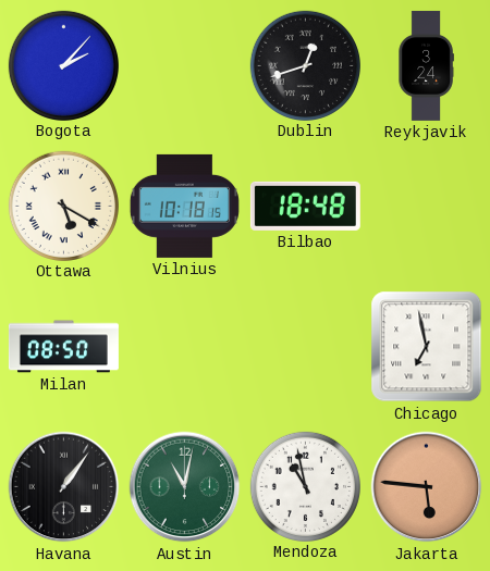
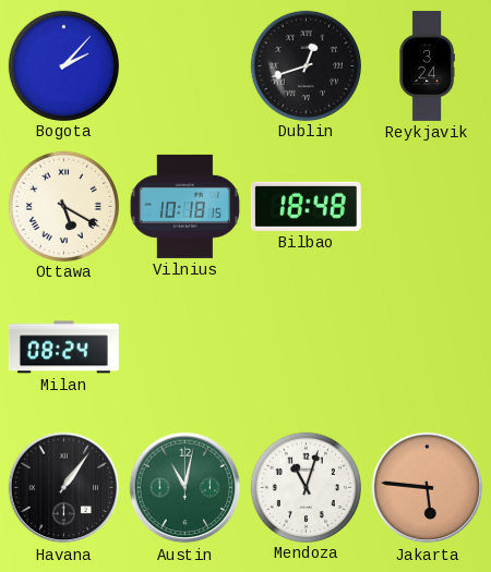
Milan: 08:50 -> 08:24 (63, 348)
Chicago: 6:58 -> none (427, 347)
Mendoza: 10:58 -> 11:03 (306, 487)
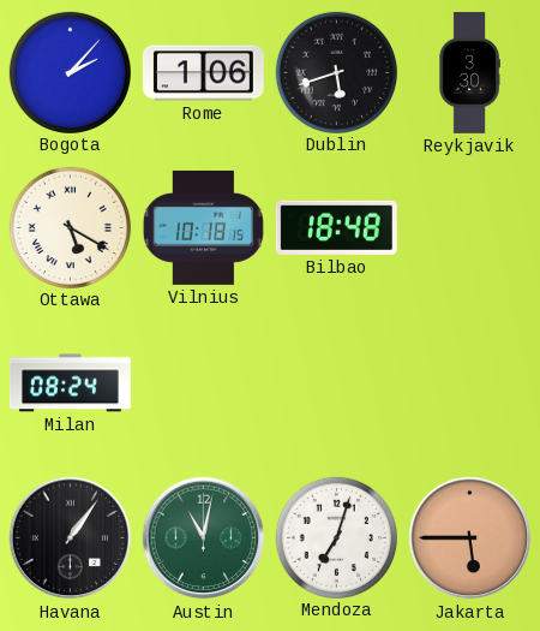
Rome: none -> 1:06 (203, 73)
Dublin: 12:42 -> 5:42 (336, 72)
Reykjavik: 3:24 -> 3:30 (469, 72)
Mendoza: 11:03 -> 7:03 (336, 537)
Jakarta: 5:46 -> 5:45 (470, 538)
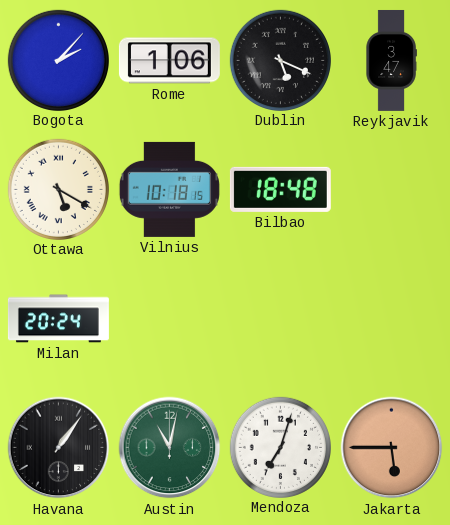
Dublin: 5:42 -> 5:19 (280, 60)
Reykjavik: 3:30 -> 3:47 (391, 60)
Milan: 08:24 -> 20:24 (58, 319)
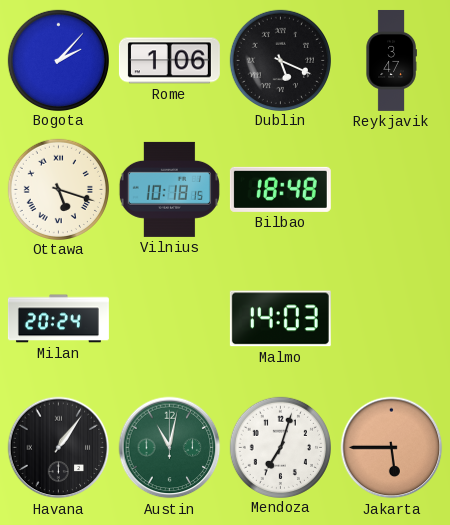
Ottawa: 5:20 -> 5:18 (58, 189)
Malmo: none -> 14:03 (280, 319)
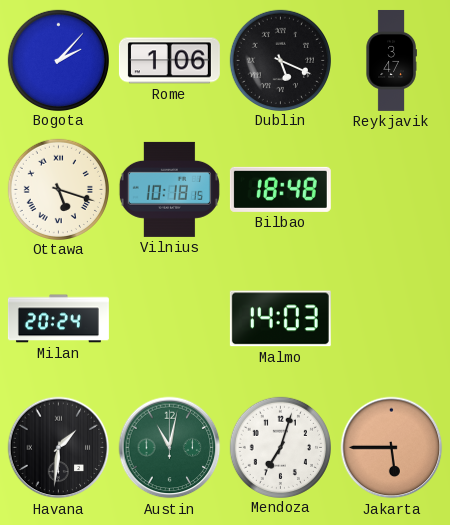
Havana: 1:06 -> 1:31 (59, 448)
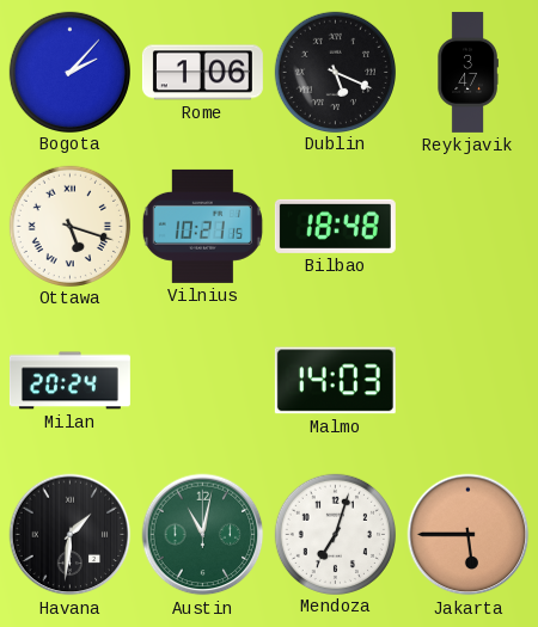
Vilnius: 10:18 -> 10:21 (202, 226)
